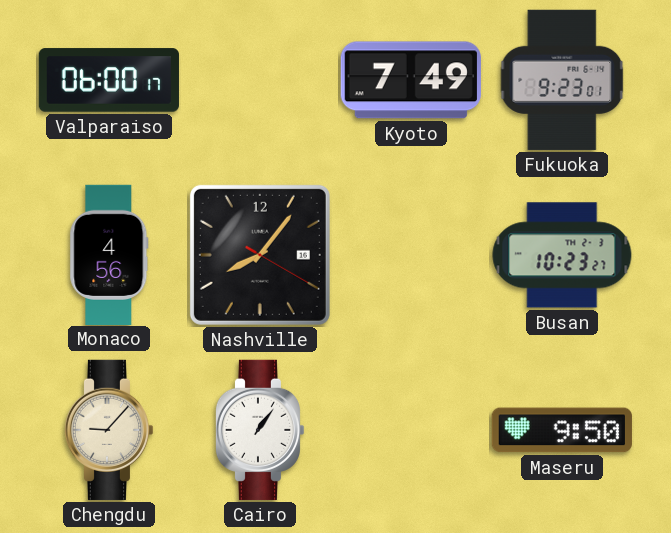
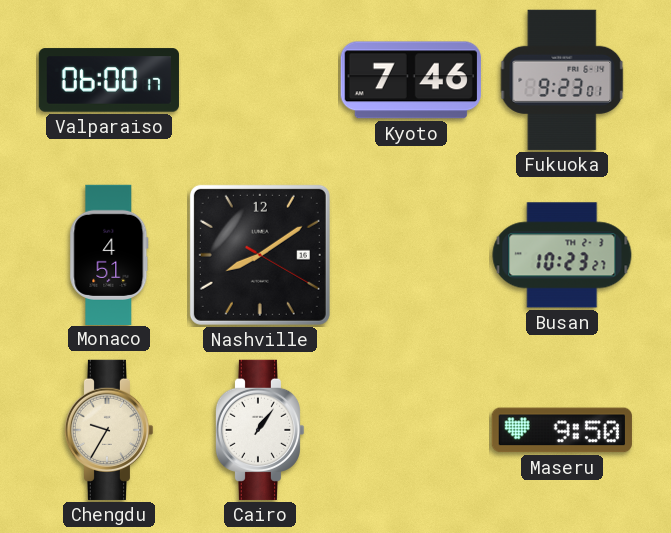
Kyoto: 7:49 -> 7:46 (411, 80)
Monaco: 4:56 -> 4:51 (109, 254)
Nashville: 8:06 -> 8:09 (260, 255)
Chengdu: 9:07 -> 9:35 (109, 430)
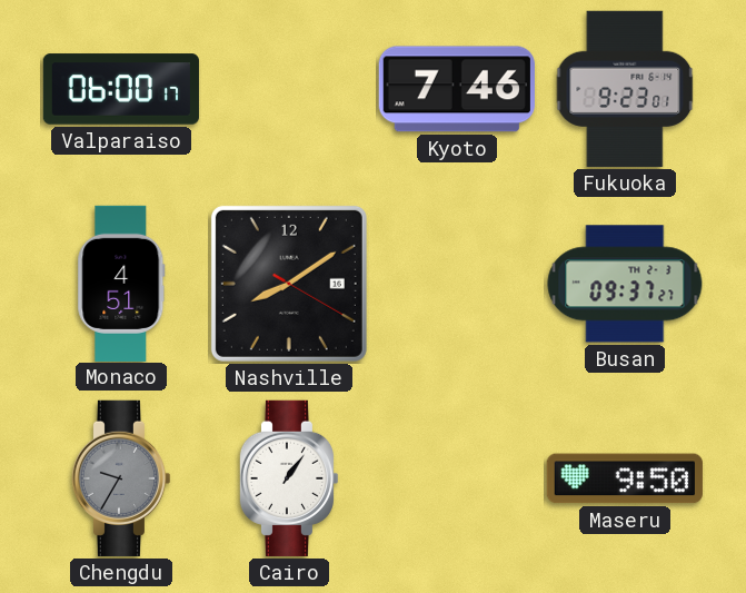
Busan: 10:23 -> 09:37 (625, 284)
Chengdu dial: cream -> grey (121, 478)
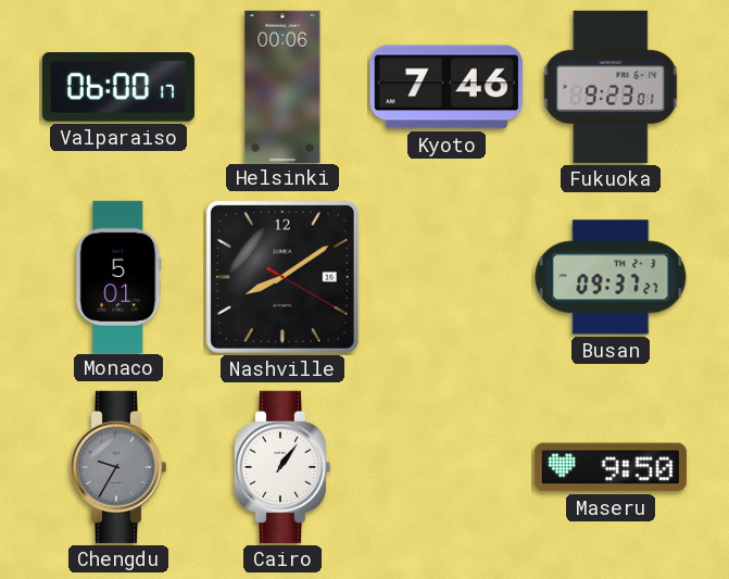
Helsinki: none -> 00:06 (282, 86)
Monaco: 4:51 -> 5:01 (118, 276)
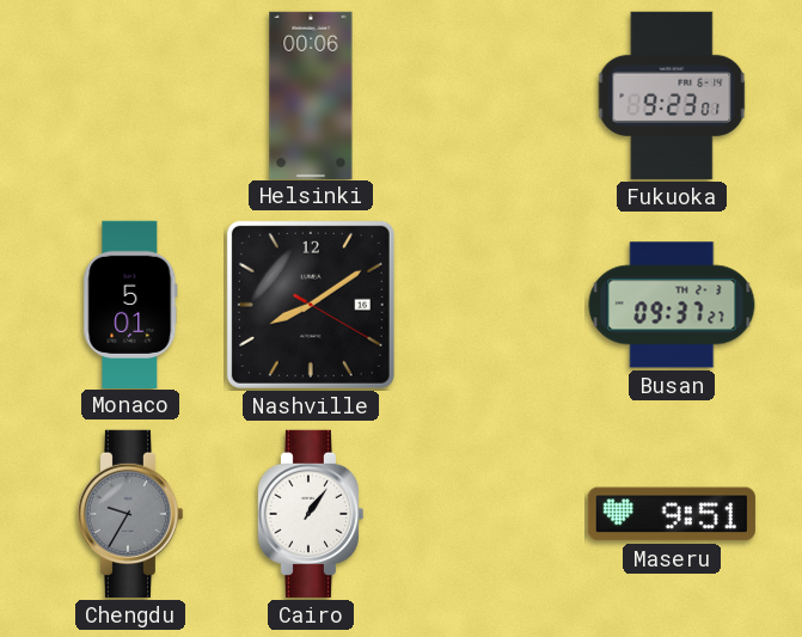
Valparaiso: 06:00 -> none (118, 87)
Kyoto: 7:46 -> none (447, 87)
Maseru: 9:50 -> 9:51 (672, 514)
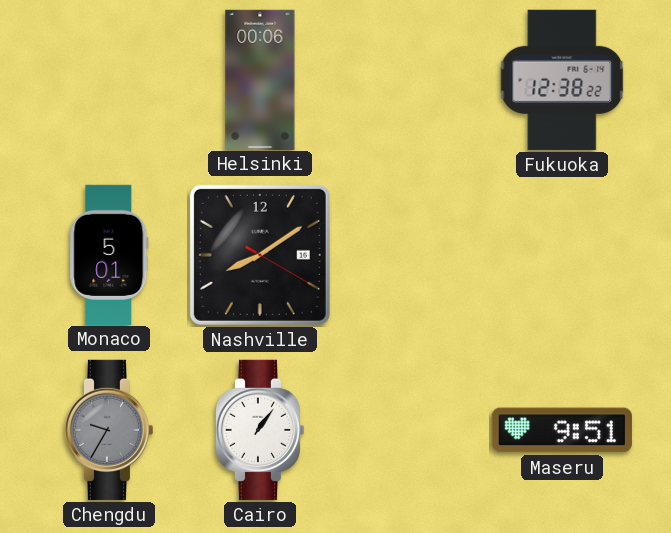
Fukuoka: 9:23 -> 12:38 (562, 80)
Busan: 09:37 -> none (672, 305)
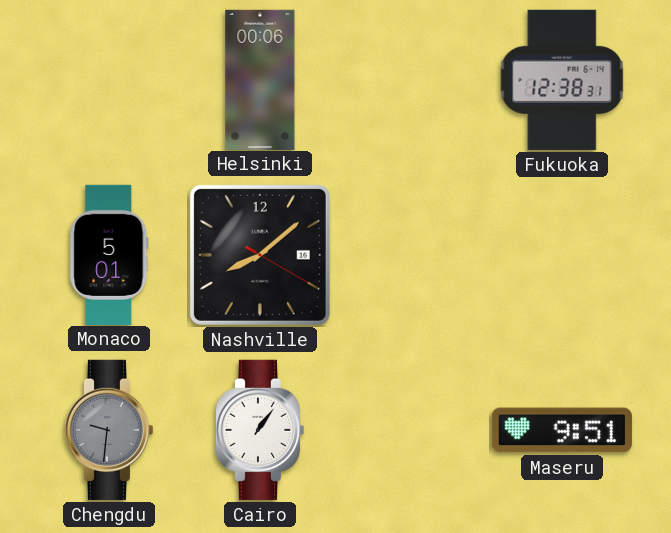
Fukuoka: 12:38:22 -> 12:38:31 (562, 80)
Nashville: 8:09 -> 8:08 (260, 255)
Chengdu: 9:35 -> 9:31 (109, 430)
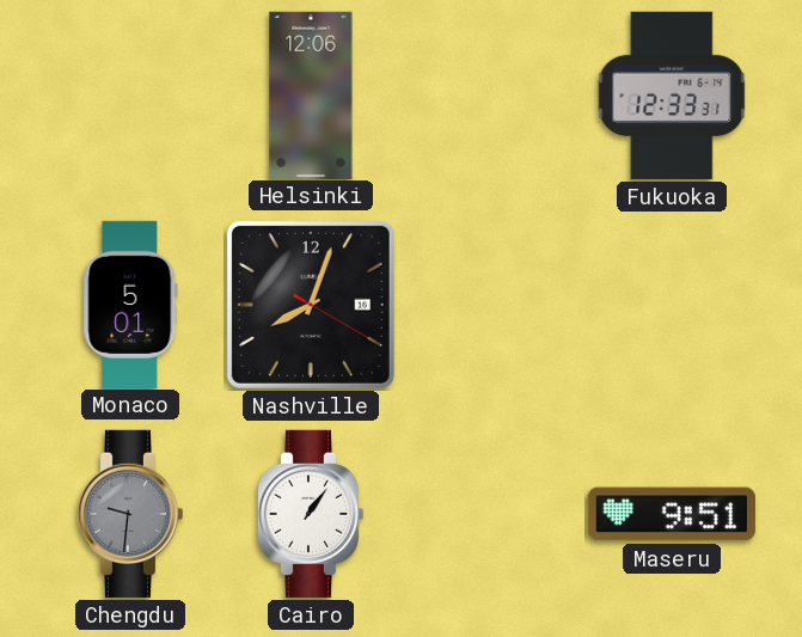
Helsinki: 00:06 -> 12:06 (311, 94)
Fukuoka: 12:38 -> 12:33 (672, 96)
Nashville: 8:08 -> 8:03 (311, 305)
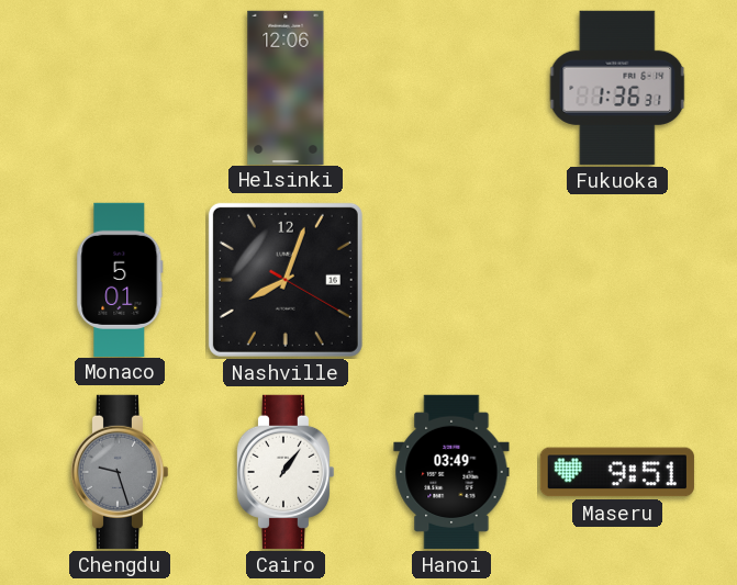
Fukuoka: 12:33 -> 1:36 (617, 88)
Chengdu: 9:31 -> 9:27 (120, 472)
Hanoi: none -> 03:49 (451, 472)
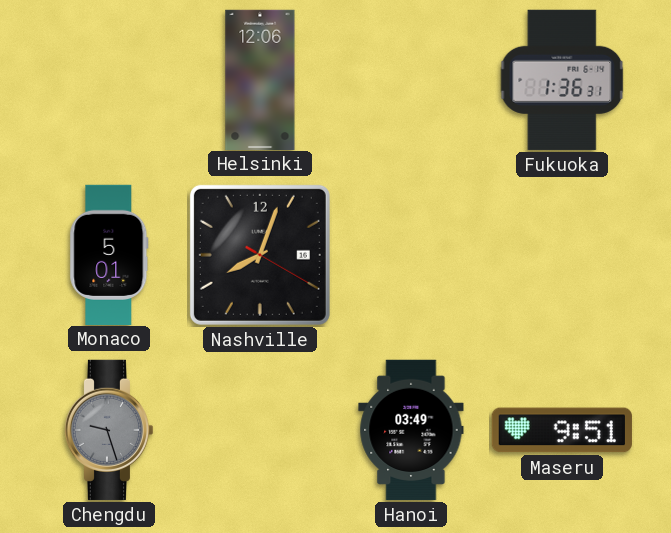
Cairo: 1:06 -> none (286, 472)
